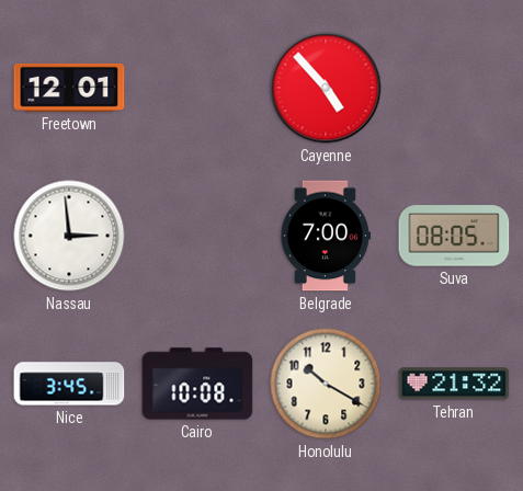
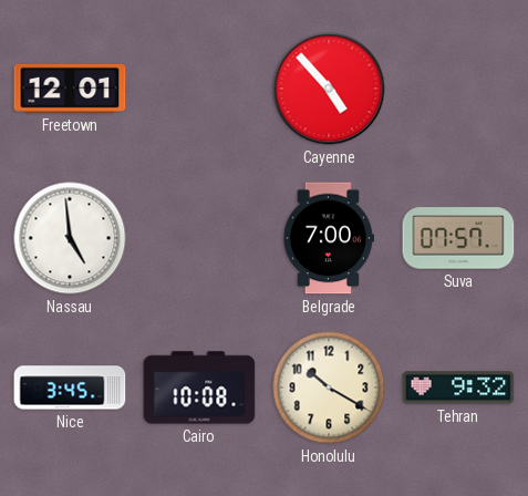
Nassau: 2:59 -> 4:59 (70, 238)
Suva: 08:05 -> 07:57 (458, 238)
Tehran: 21:32 -> 9:32 (458, 387)
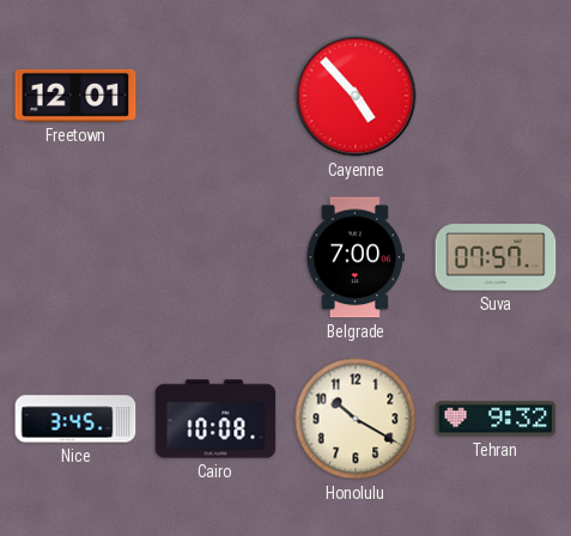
Nassau: 4:59 -> none (70, 238)
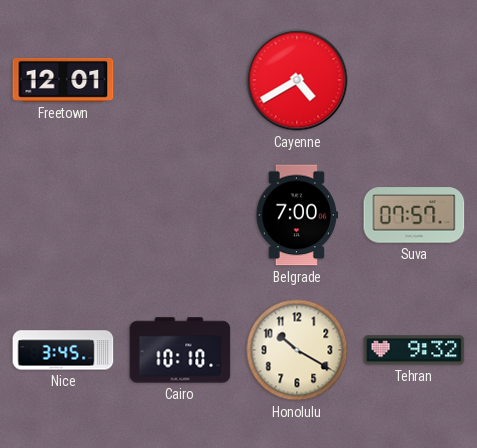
Cayenne: 4:53 -> 4:40 (297, 80)
Cairo: 10:08 -> 10:10 (180, 350)
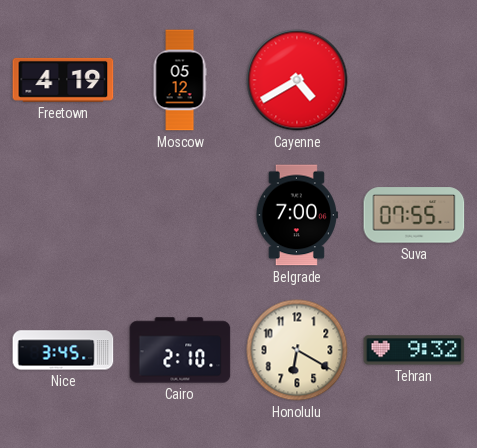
Freetown: 12:01 -> 4:19 (63, 80)
Moscow: none -> 05:12 (180, 80)
Suva: 07:57 -> 07:55 (414, 215)
Cairo: 10:10 -> 2:10 (180, 350)
Honolulu: 10:20 -> 6:20 (297, 350)
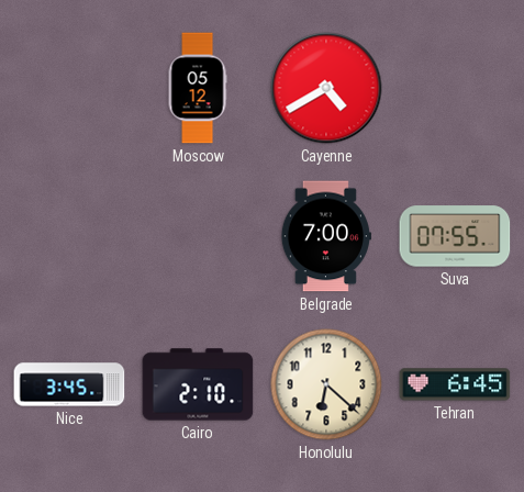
Freetown: 4:19 -> none (63, 80)
Honolulu: 6:20 -> 6:22 (326, 384)
Tehran: 9:32 -> 6:45 (455, 384)
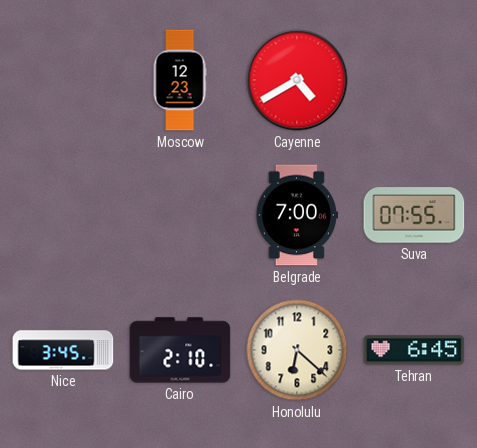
Moscow: 05:12 -> 12:23 (180, 80)
